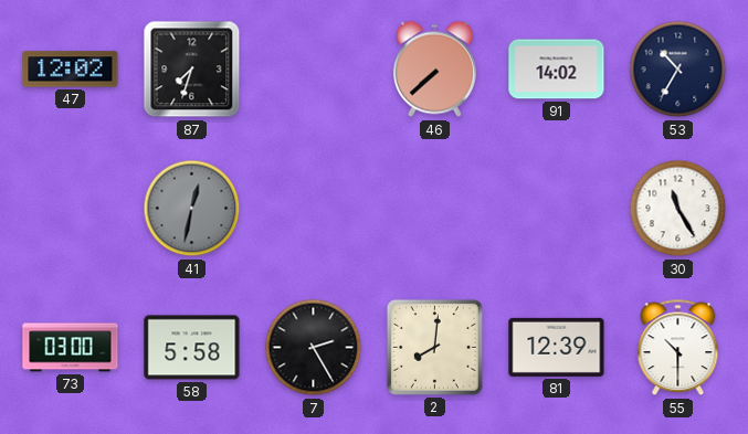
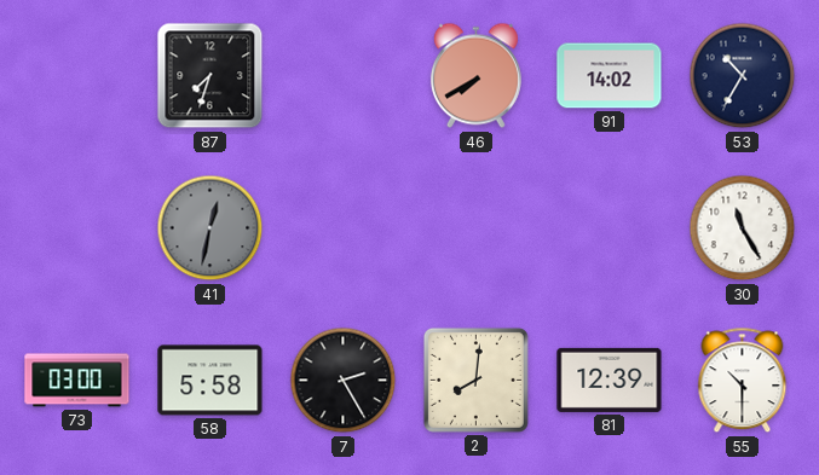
47: 12:02 -> none (71, 70)
46: 7:38 -> 7:40 (475, 76)
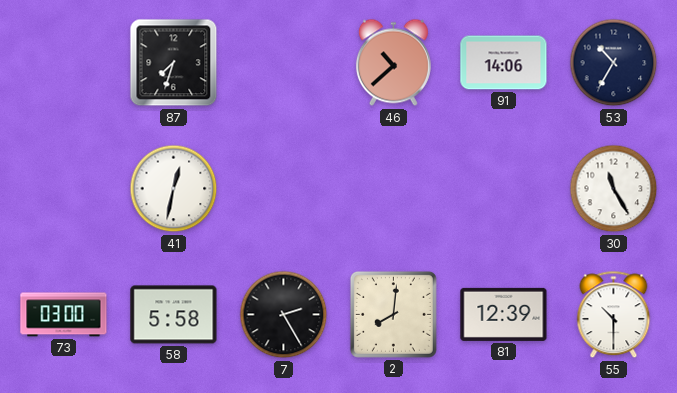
46: 7:40 -> 10:38 (393, 63)
91: 14:02 -> 14:06 (504, 63)
41 dial: grey -> white (174, 189)
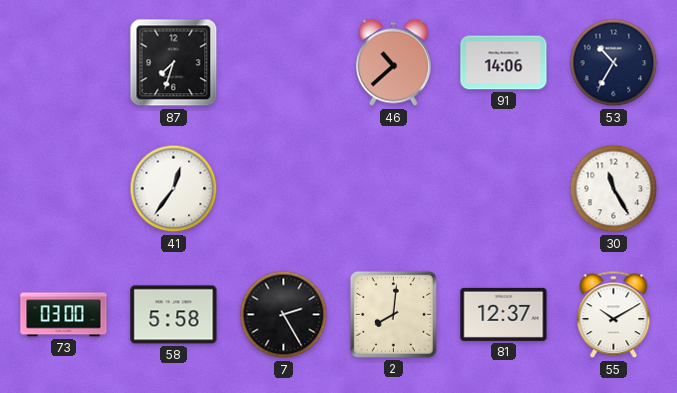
41: 12:32 -> 12:36 (174, 189)
81: 12:39 -> 12:37 (504, 314)
55: 10:30 -> 10:10 (614, 315)
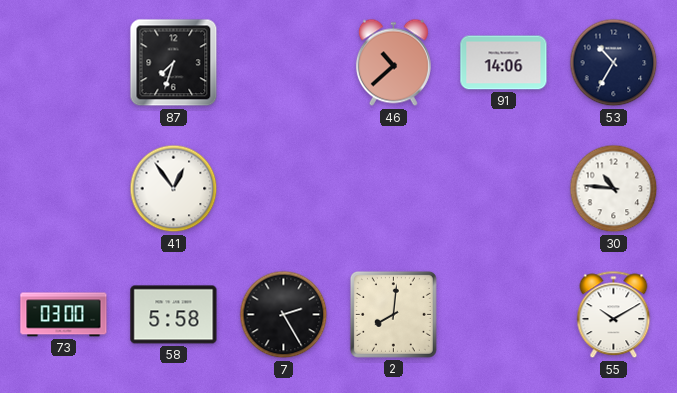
41: 12:36 -> 12:54 (174, 189)
30: 11:25 -> 10:46 (614, 189)
81: 12:37 -> none (504, 314)
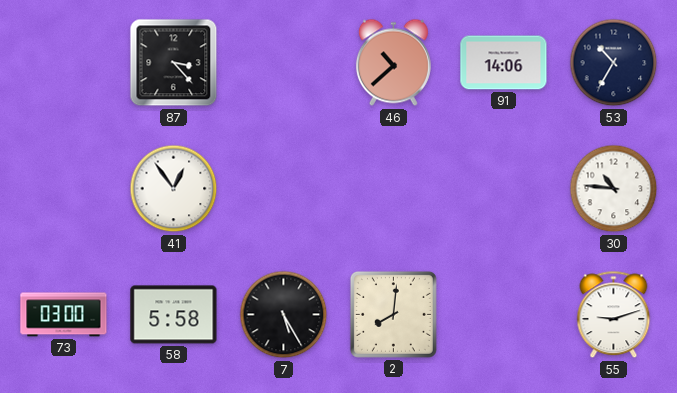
87: 7:33 -> 3:23 (174, 63)
7: 2:25 -> 5:25 (284, 315)
55: 10:10 -> 9:12 (614, 315)
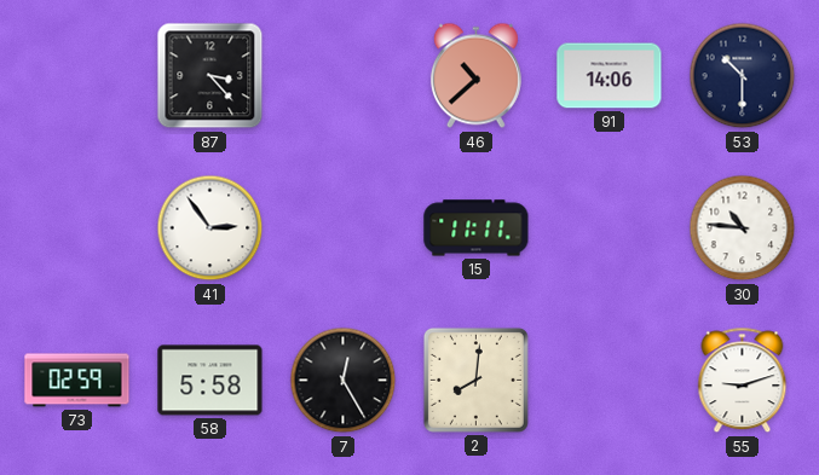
53: 10:35 -> 10:30 (743, 76)
41: 12:54 -> 2:54 (210, 228)
15: none -> 11:11 (477, 228)
73: 03:00 -> 02:59 (77, 381)
7: 5:25 -> 12:25 (344, 381)
